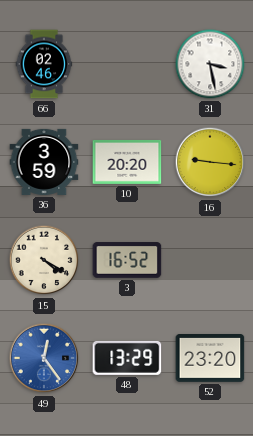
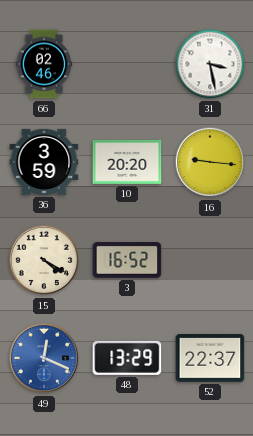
49: 12:24 -> 12:19 (44, 358)
52: 23:20 -> 22:37 (210, 359)
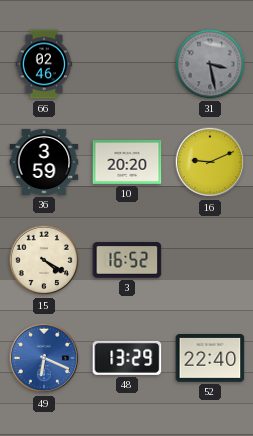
31 dial: white -> grey (210, 64)
16: 9:16 -> 9:11 (210, 162)
49: 12:19 -> 6:19 (44, 358)
52: 22:37 -> 22:40 (210, 359)
